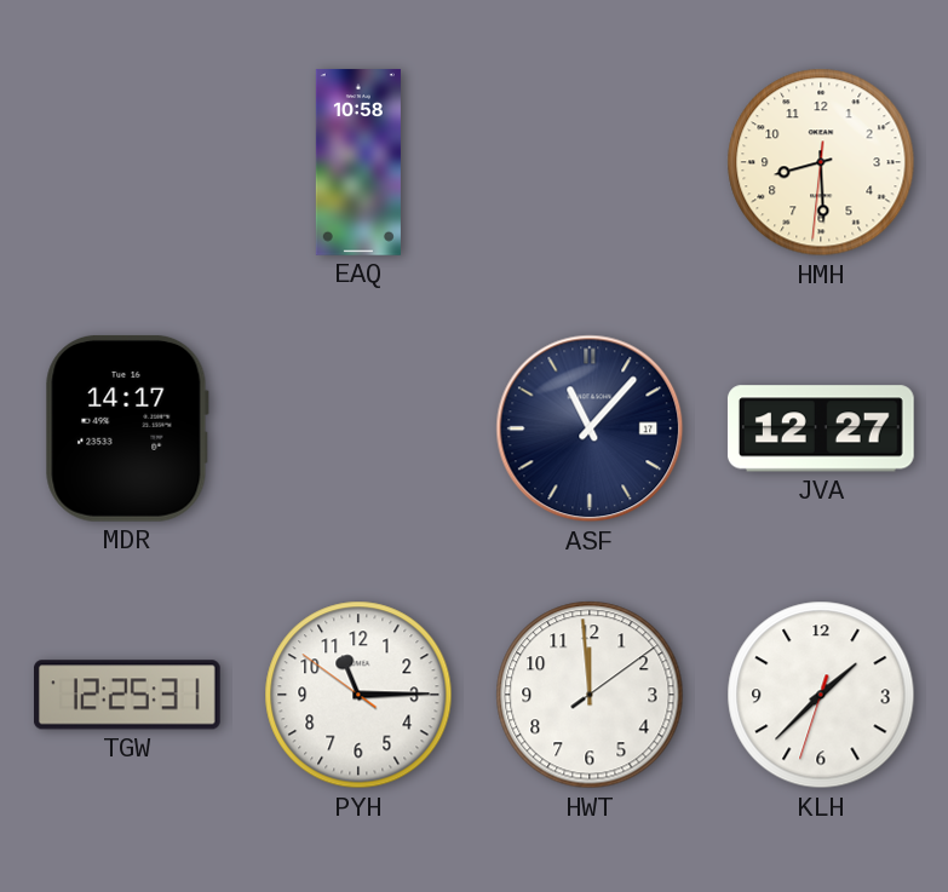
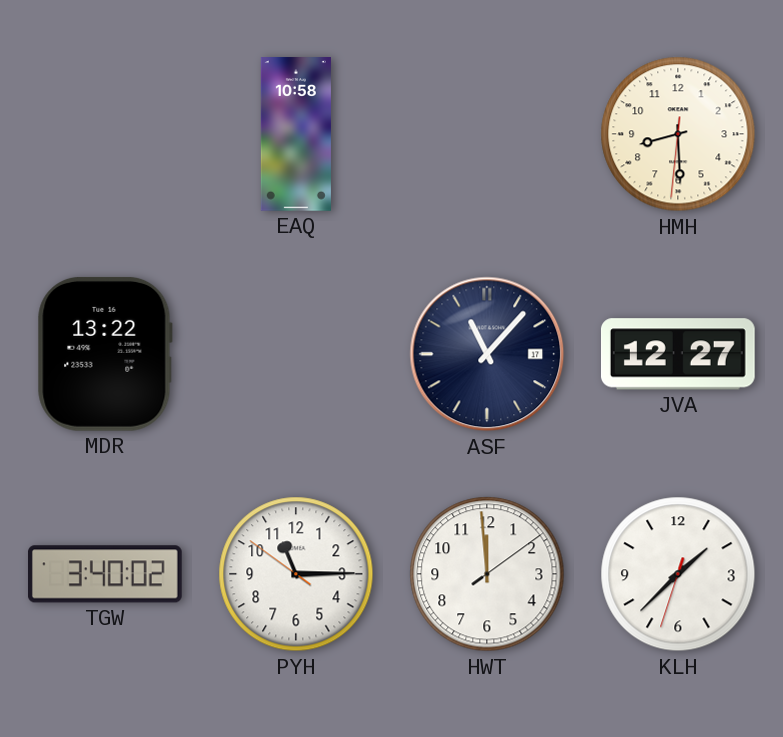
MDR: 14:17 -> 13:22 (105, 354)
TGW: 12:25 -> 3:40 (106, 574)
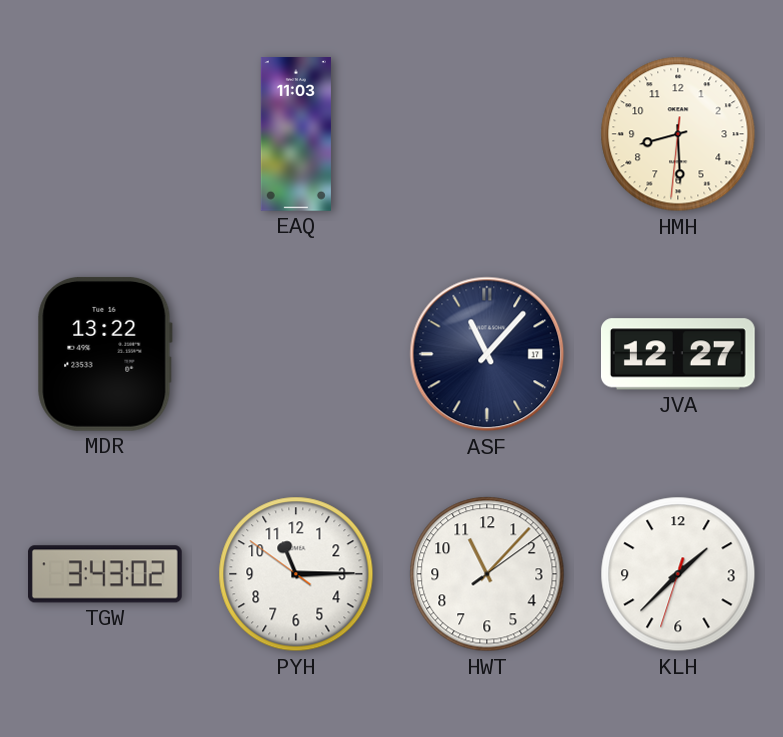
EAQ: 10:58 -> 11:03 (296, 134)
TGW: 3:40 -> 3:43 (106, 574)
HWT: 11:59 -> 11:07 (487, 574)
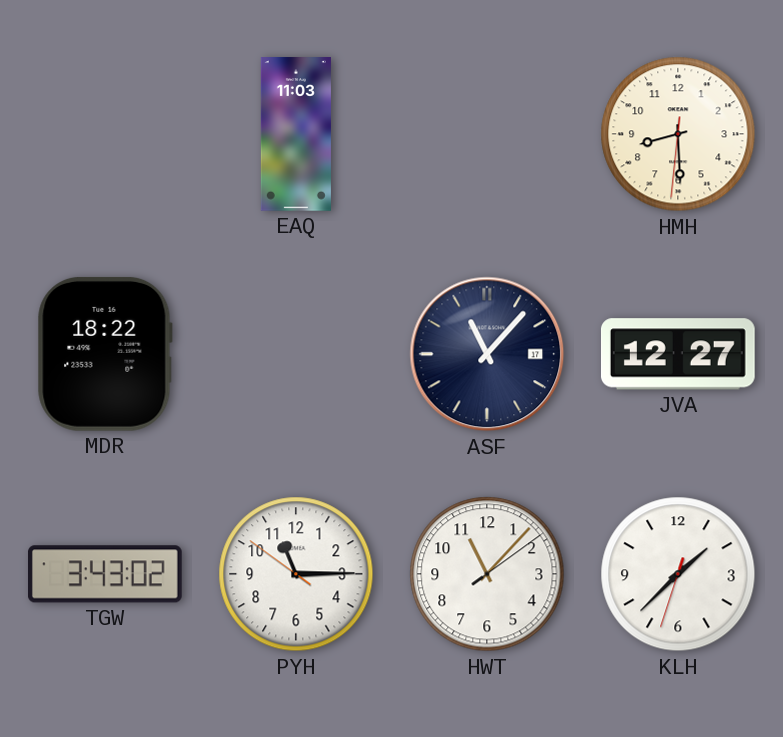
MDR: 13:22 -> 18:22 (105, 354)
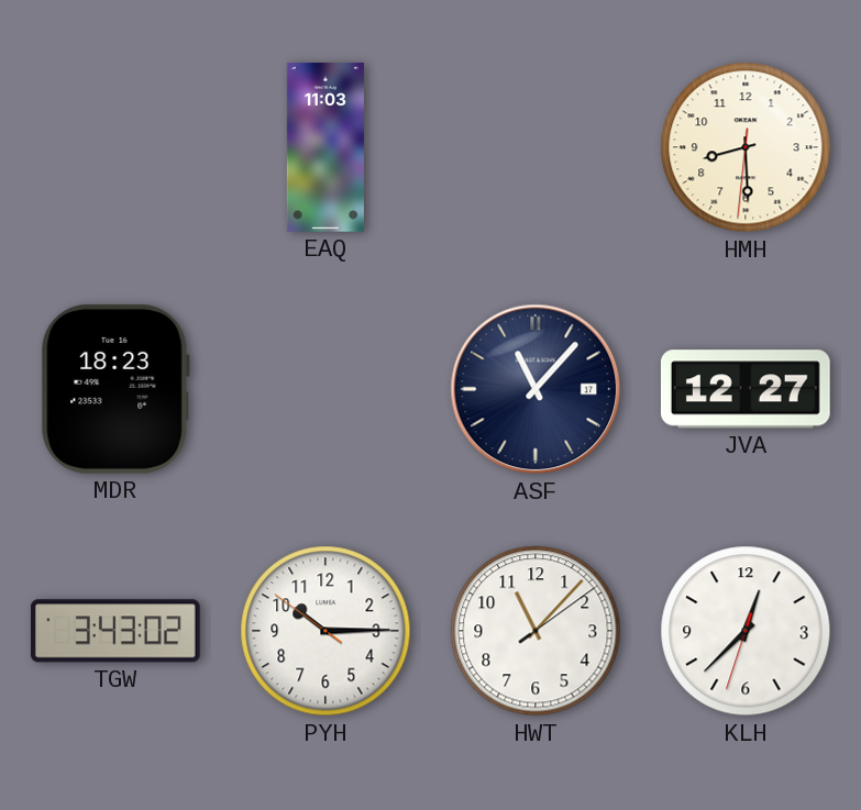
MDR: 18:22 -> 18:23 (115, 389)
PYH: 11:14 -> 10:14 (325, 631)
KLH: 1:37 -> 12:37 (746, 631)
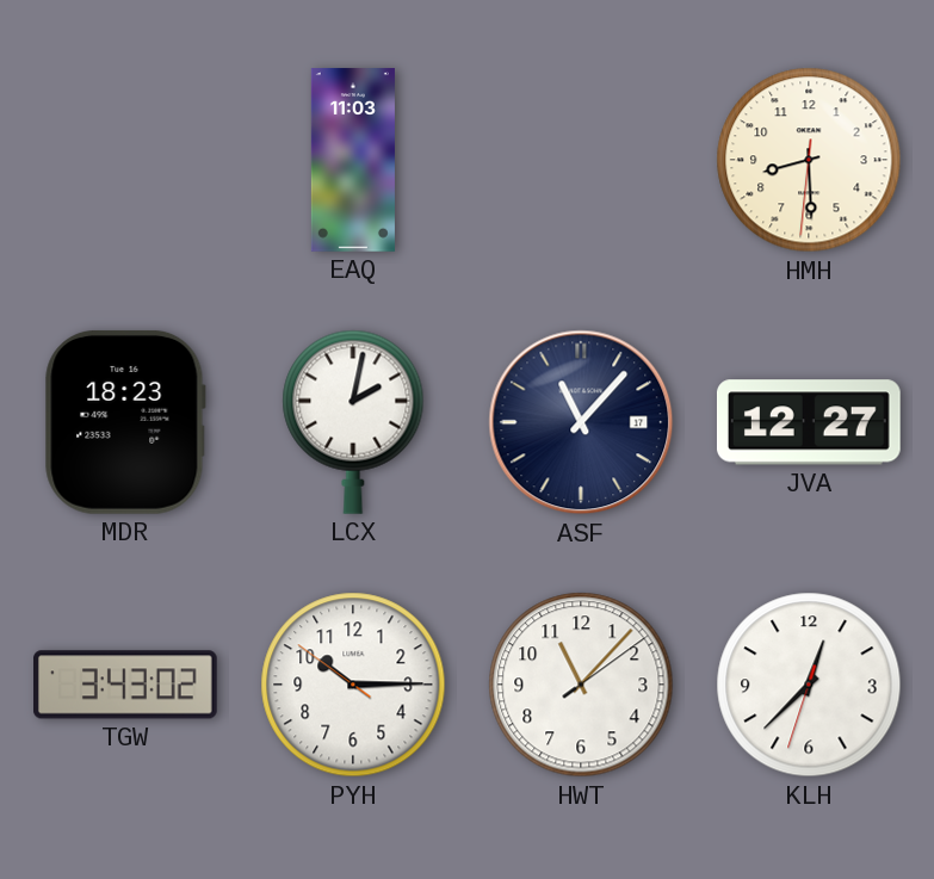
LCX: none -> 2:02 (353, 422)
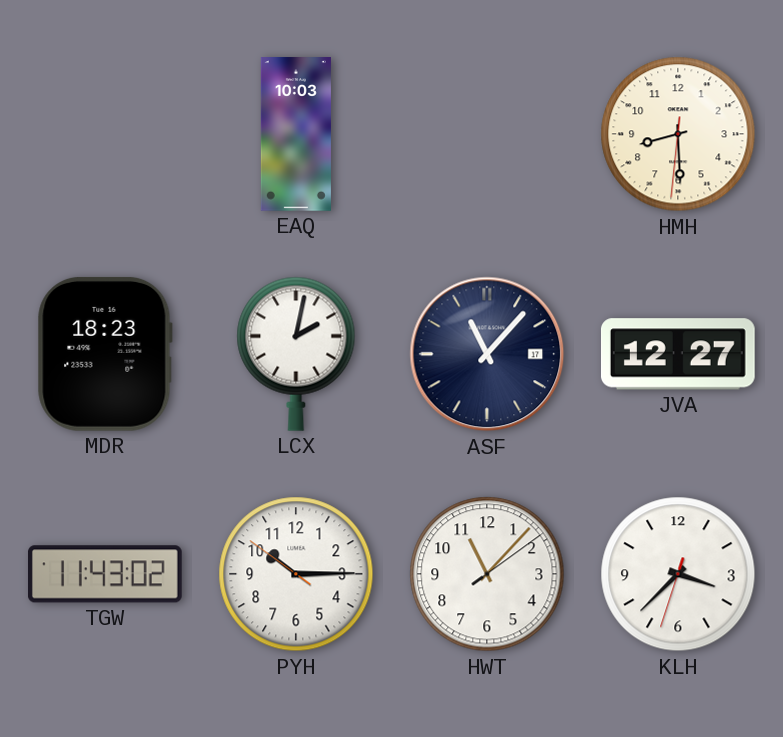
EAQ: 11:03 -> 10:03 (296, 134)
TGW: 3:43 -> 11:43 (106, 574)
KLH: 12:37 -> 3:37 (678, 574)
